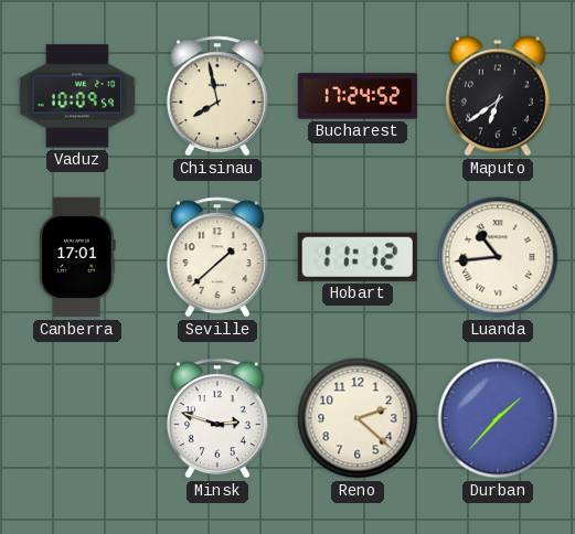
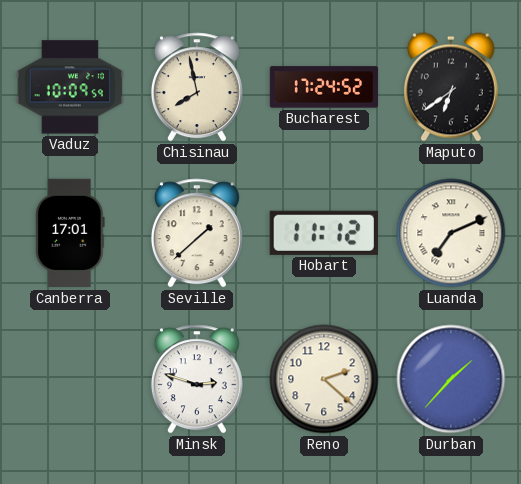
Luanda: 10:44 -> 7:11 (451, 233)
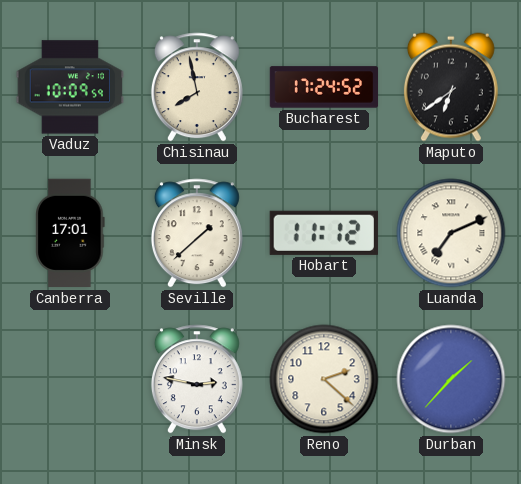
Minsk: 2:48 -> 2:47 (197, 379)
